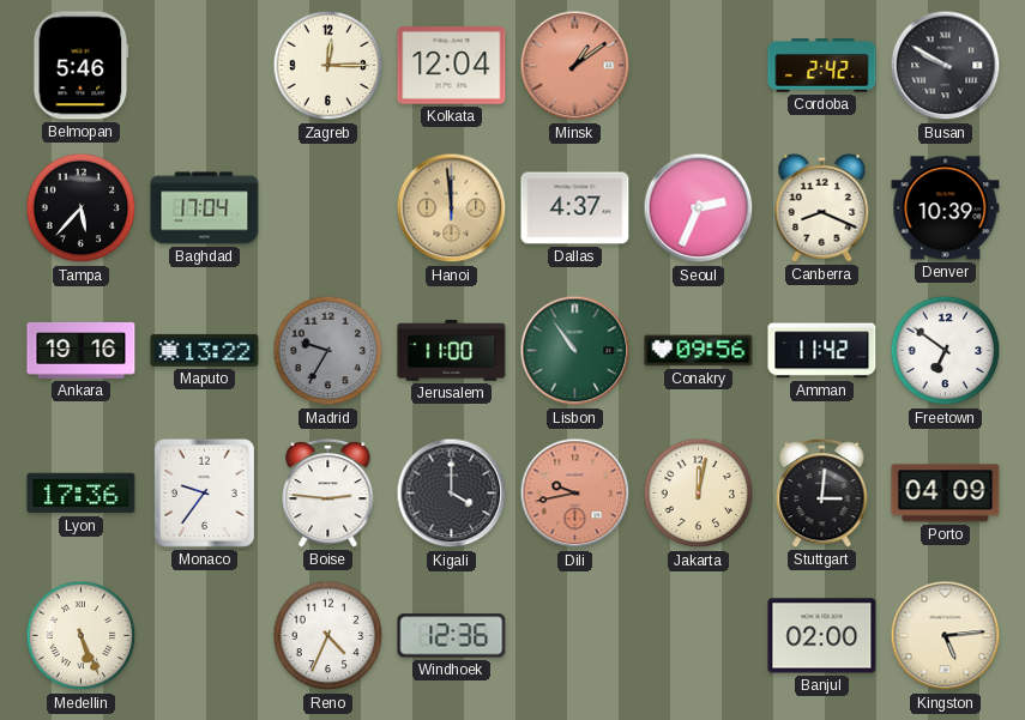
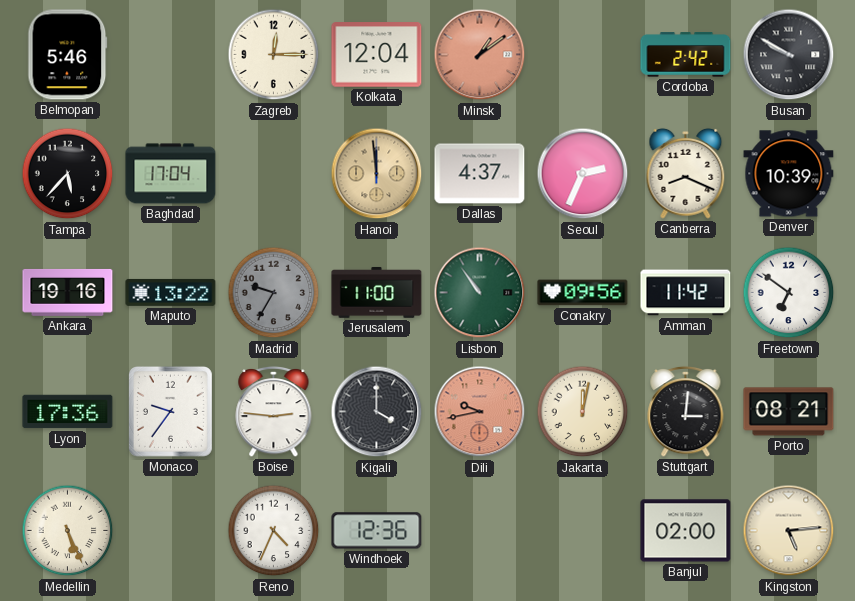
Porto: 04:09 -> 08:21 (789, 412)
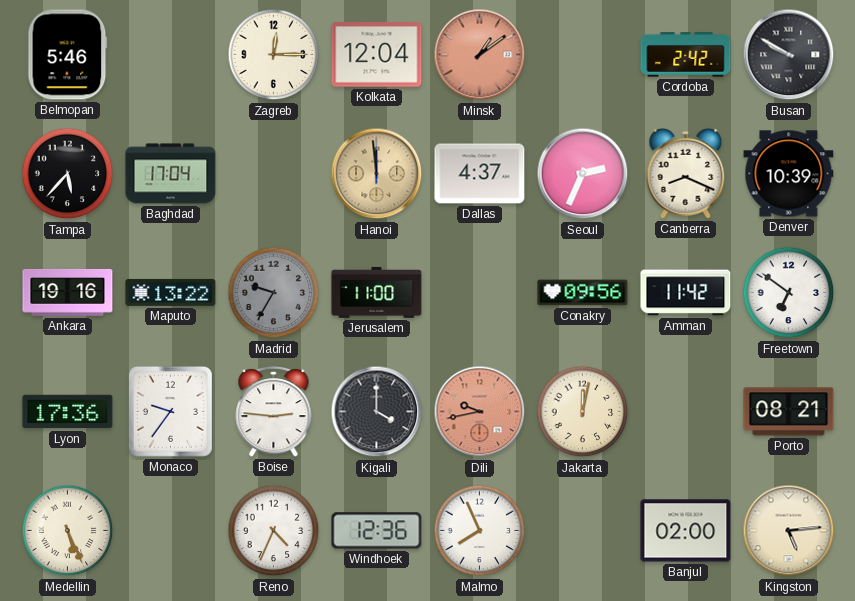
Lisbon: 10:54 -> none (480, 293)
Stuttgart: 3:01 -> none (686, 411)
Malmo: none -> 7:56 (480, 531)
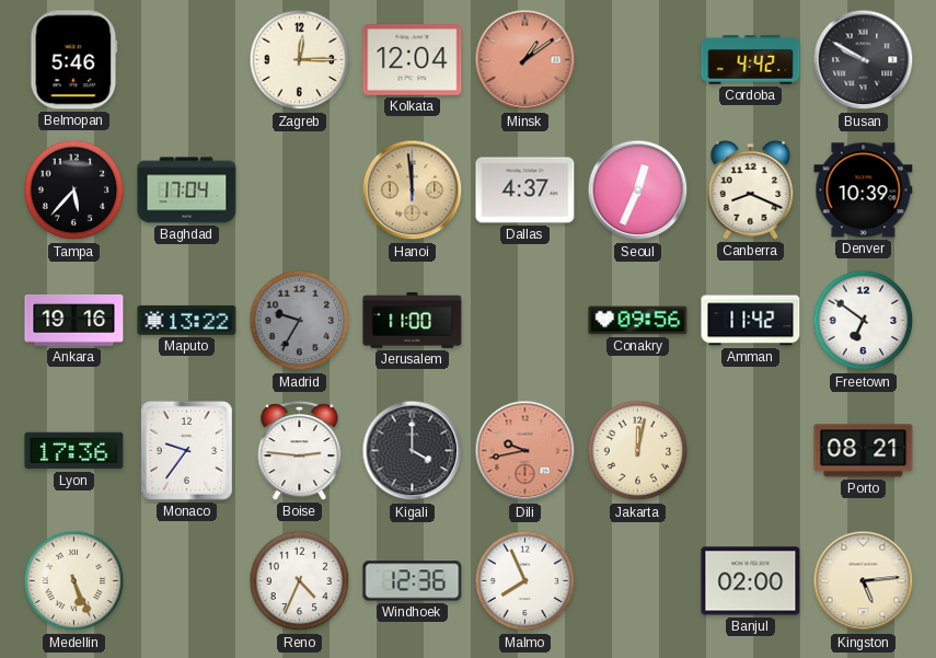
Cordoba: 2:42 -> 4:42 (751, 60)
Seoul: 2:34 -> 12:34 (638, 191)
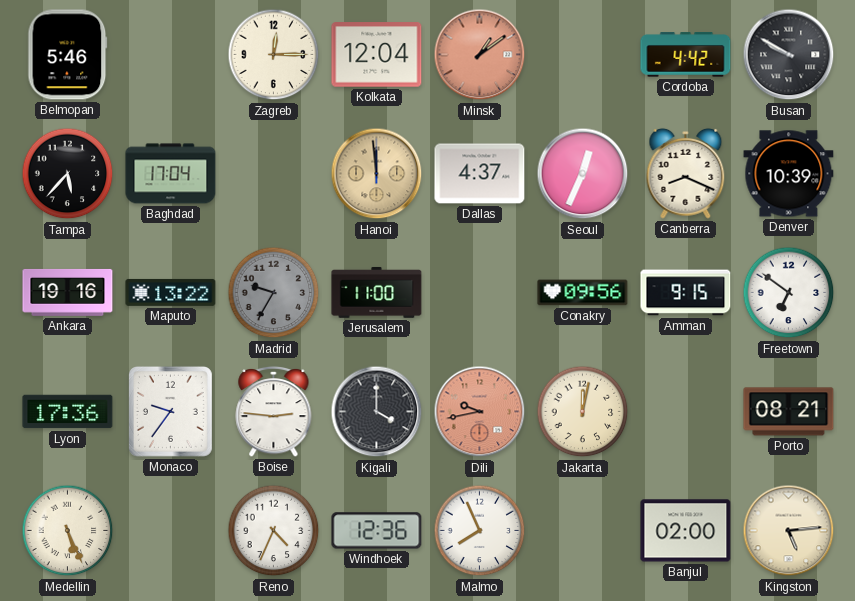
Amman: 11:42 -> 9:15 (686, 293)
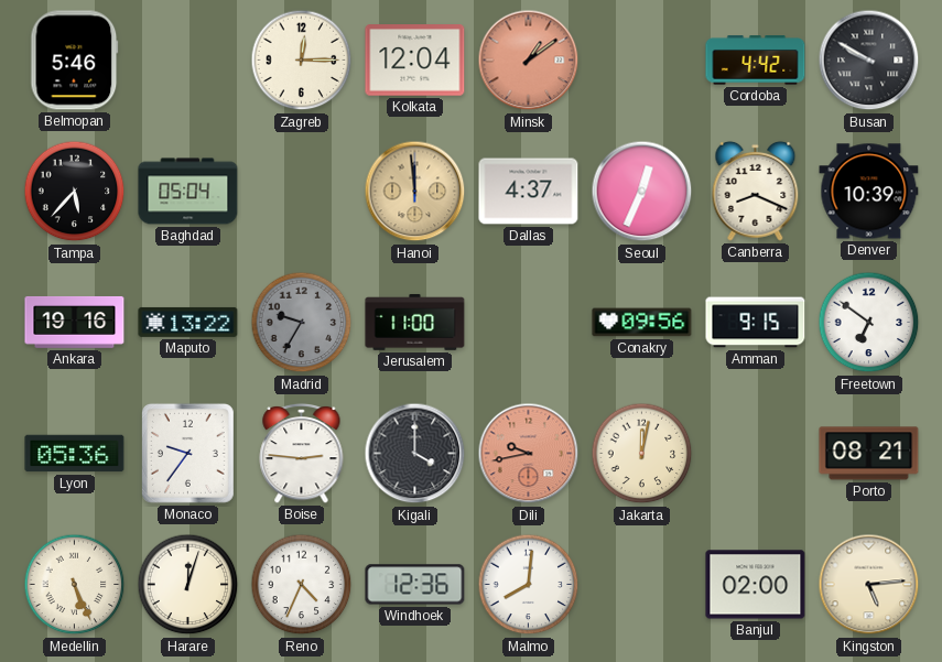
Baghdad: 17:04 -> 05:04 (188, 192)
Lyon: 17:36 -> 05:36 (75, 454)
Harare: none -> 12:03 (188, 585)
Malmo: 7:56 -> 8:01 (529, 585)
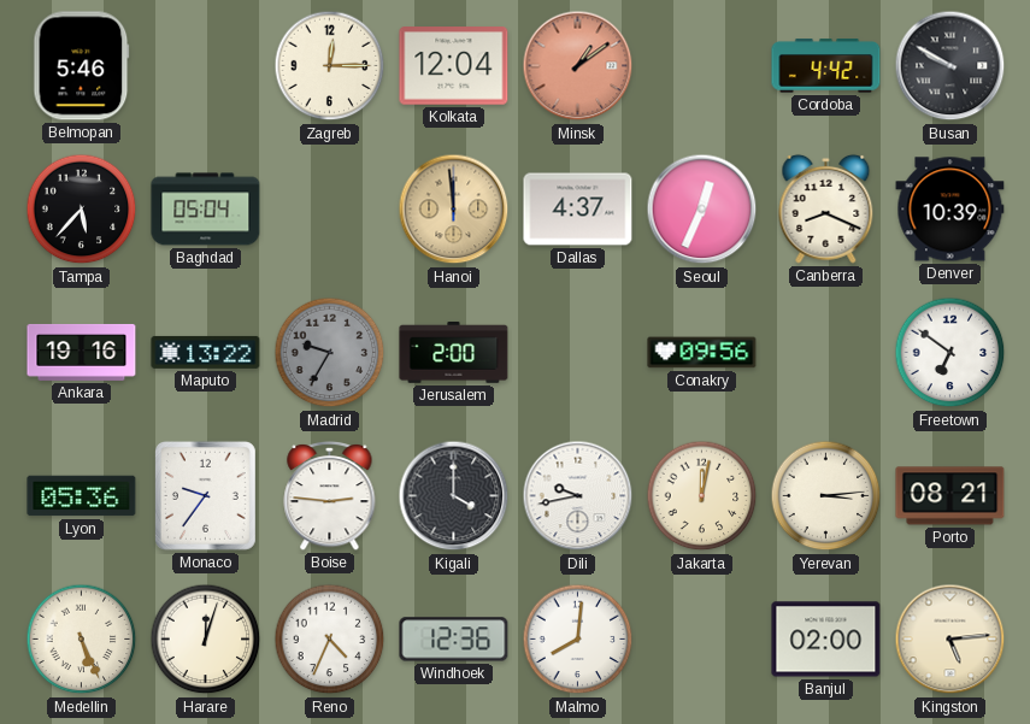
Jerusalem: 11:00 -> 2:00 (454, 352)
Amman: 9:15 -> none (756, 323)
Dili dial: salmon -> white (578, 496)
Yerevan: none -> 3:14 (826, 496)
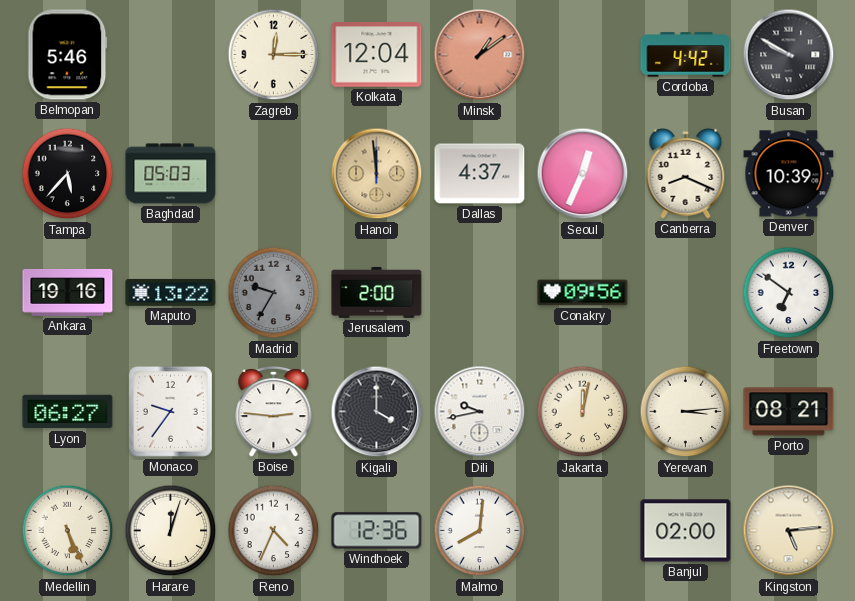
Baghdad: 05:04 -> 05:03 (171, 174)
Lyon: 05:36 -> 06:27 (68, 412)
